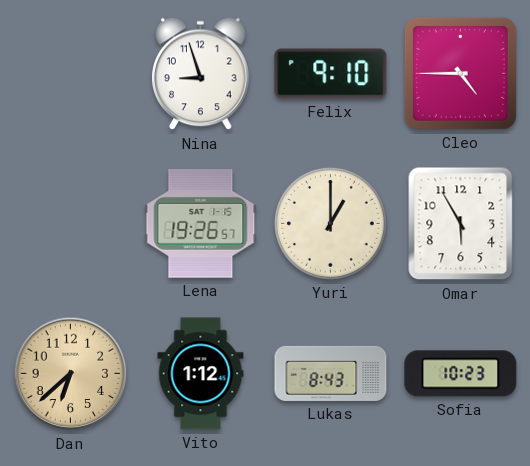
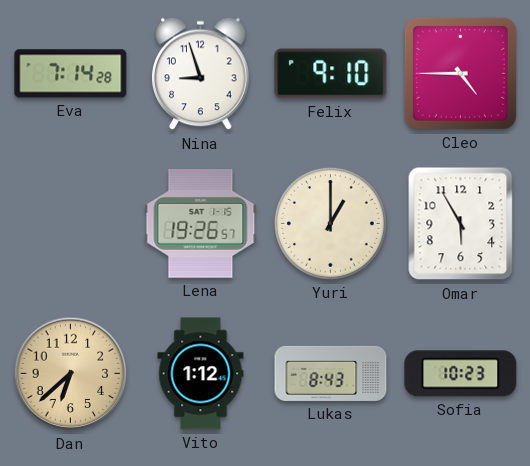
Eva: none -> 7:14 (71, 74)
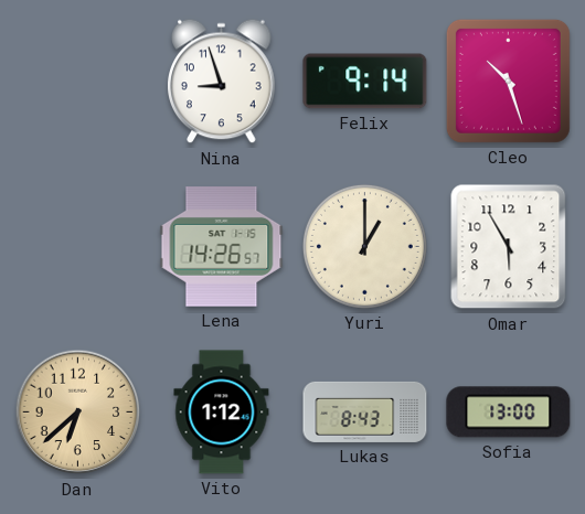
Eva: 7:14 -> none (71, 74)
Felix: 9:10 -> 9:14 (365, 82)
Cleo: 4:45 -> 10:27 (508, 81)
Lena: 19:26 -> 14:26 (222, 247)
Sofia: 10:23 -> 13:00 (509, 413)
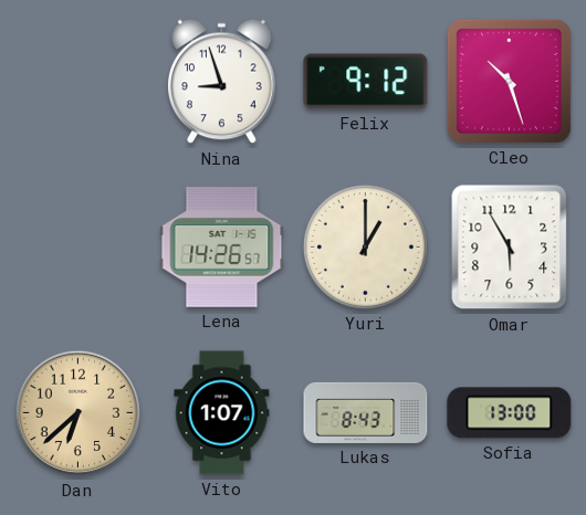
Felix: 9:14 -> 9:12 (366, 82)
Vito: 1:12 -> 1:07 (222, 413)
